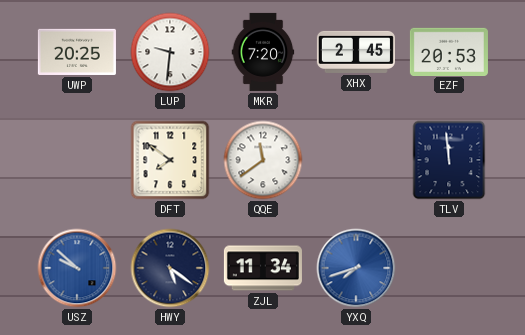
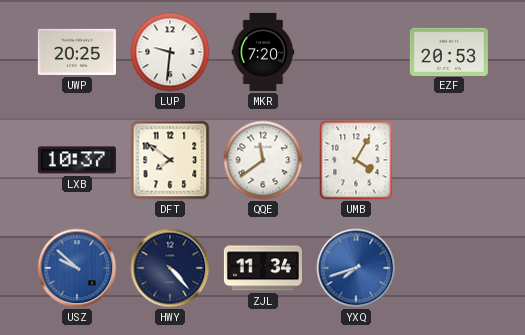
XHX: 2:45 -> none (356, 52)
LXB: none -> 10:37 (77, 160)
UMB: none -> 4:05 (356, 160)
TLV: 11:59 -> none (449, 160)
HWY: 5:21 -> 4:23 (170, 268)
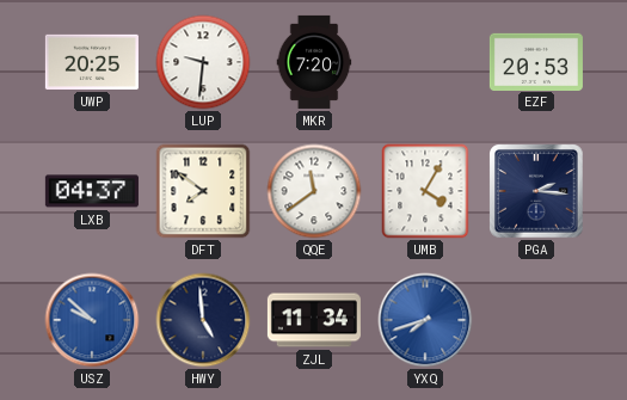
LXB: 10:37 -> 04:37 (92, 191)
PGA: none -> 2:16 (537, 192)
HWY: 4:23 -> 4:59 (203, 320)
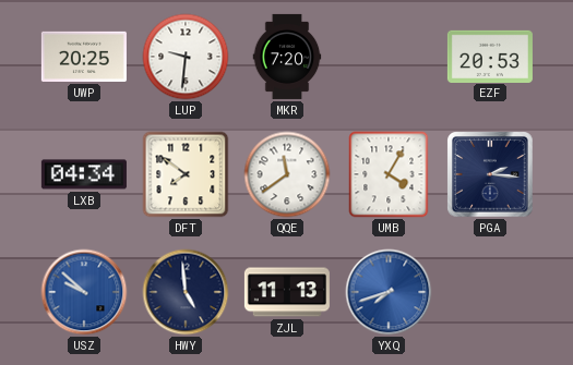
LXB: 04:37 -> 04:34 (84, 174)
ZJL: 11:34 -> 11:13 (287, 292)
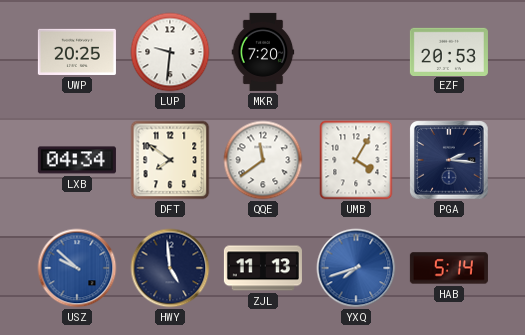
HAB: none -> 5:14 (449, 268)
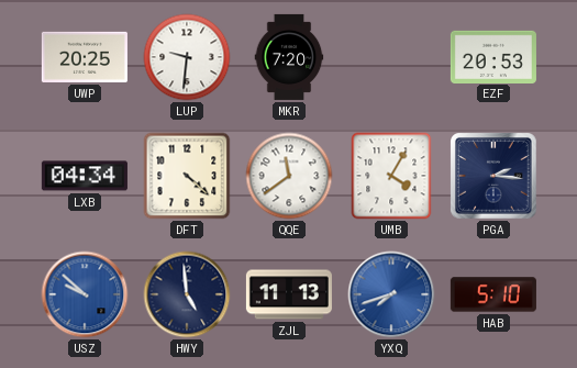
DFT: 7:51 -> 4:22 (187, 176)
HAB: 5:14 -> 5:10 (493, 294)
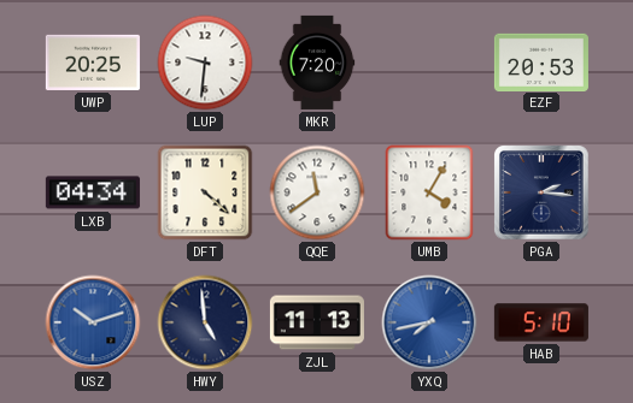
USZ: 9:52 -> 10:12 (93, 322)
YXQ: 7:42 -> 7:43 (429, 322)
